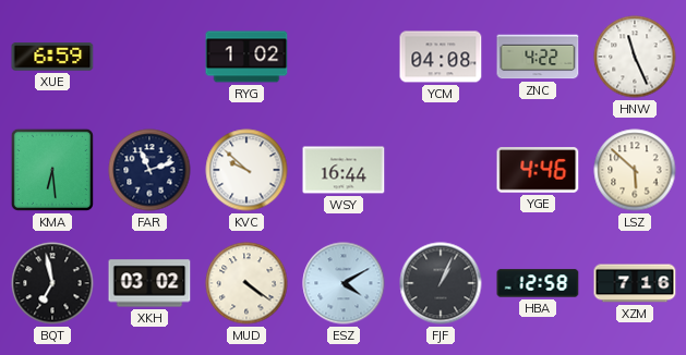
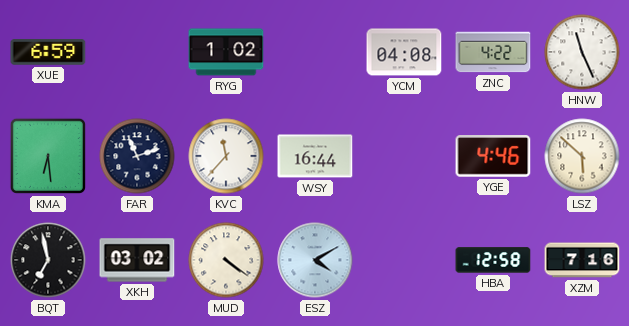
KVC: 9:52 -> 11:37 (226, 156)
FJF: 1:04 -> none (441, 283)
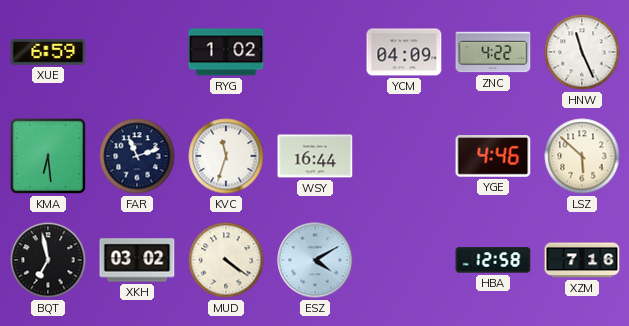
YCM: 04:08 -> 04:09 (404, 52)
KVC: 11:37 -> 11:33 (226, 156)
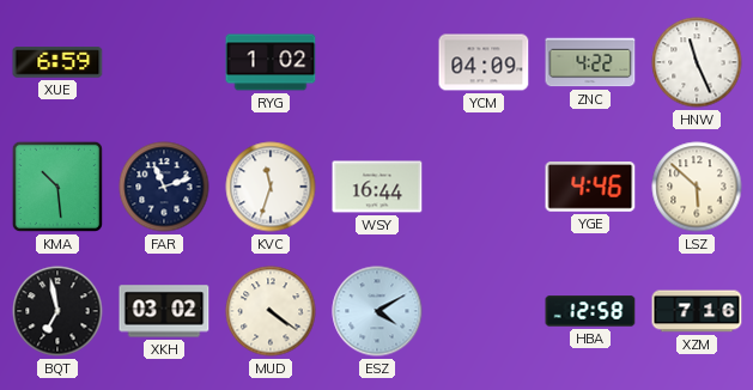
KMA: 6:29 -> 10:29 (57, 187)
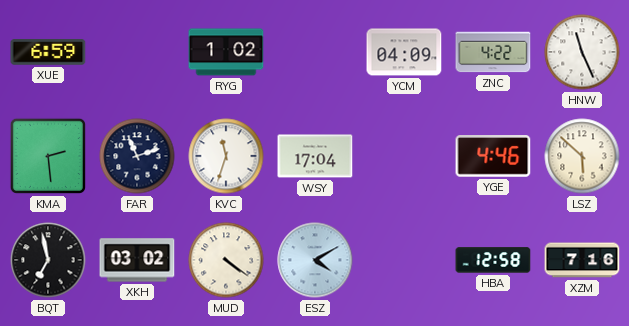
KMA: 10:29 -> 2:29 (48, 156)
WSY: 16:44 -> 17:04 (315, 156)
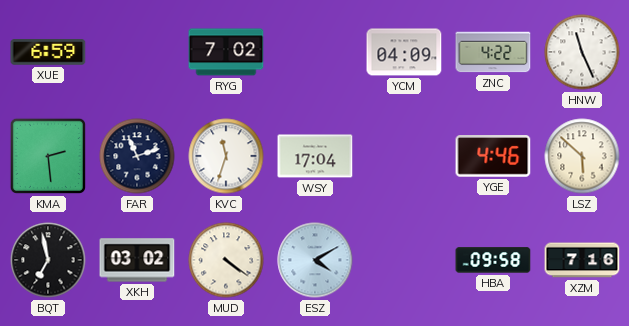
RYG: 1:02 -> 7:02 (226, 52)
HBA: 12:58 -> 09:58 (493, 260)
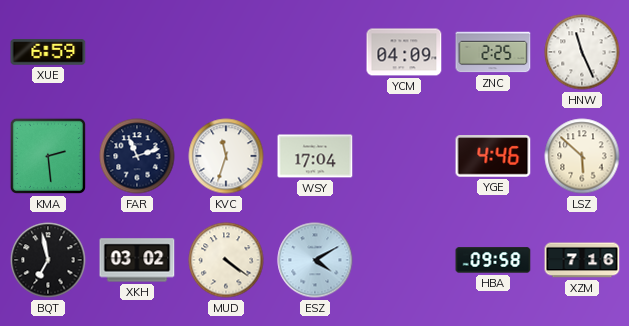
RYG: 7:02 -> none (226, 52)
ZNC: 4:22 -> 2:25 (493, 52)
